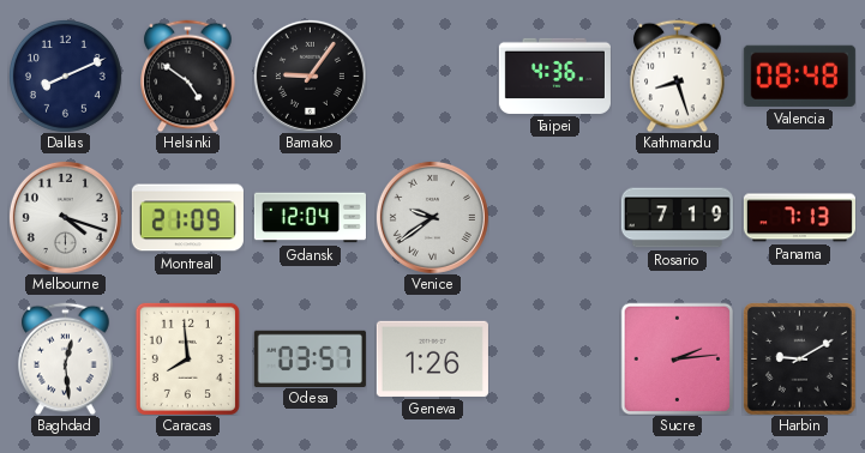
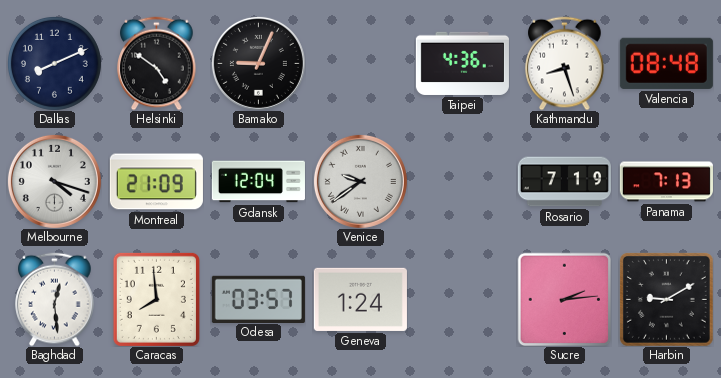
Bamako: 9:06 -> 9:04 (258, 63)
Geneva: 1:26 -> 1:24 (360, 299)
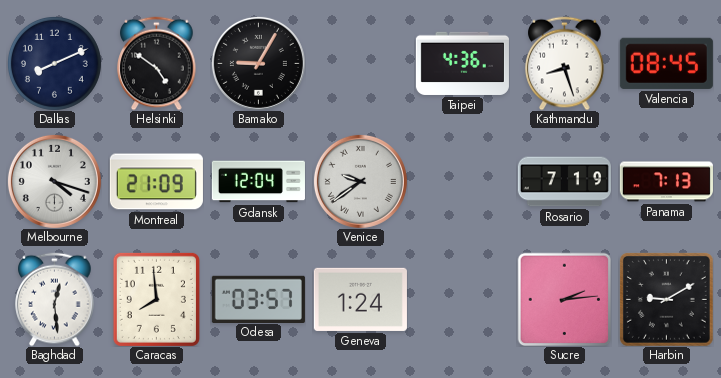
Bamako: 9:04 -> 9:05 (258, 63)
Valencia: 08:48 -> 08:45 (666, 63)
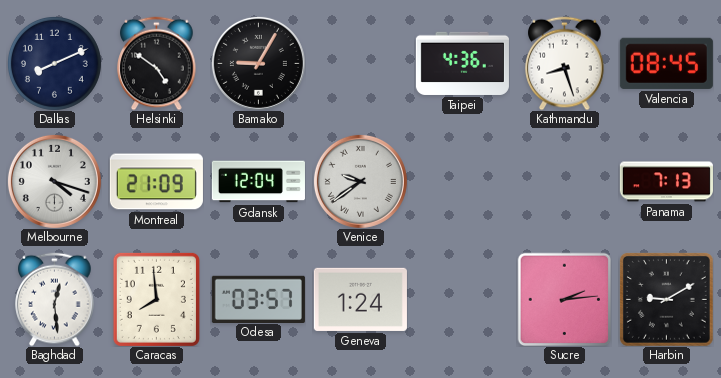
Rosario: 7:19 -> none (564, 182)
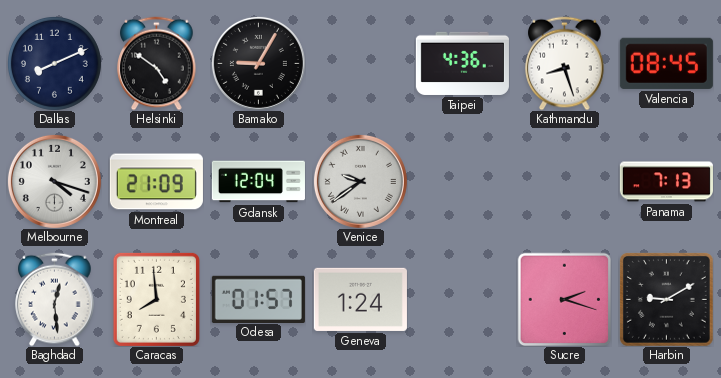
Odesa: 03:57 -> 01:57 (258, 299)
Sucre: 2:14 -> 2:18 (564, 299)
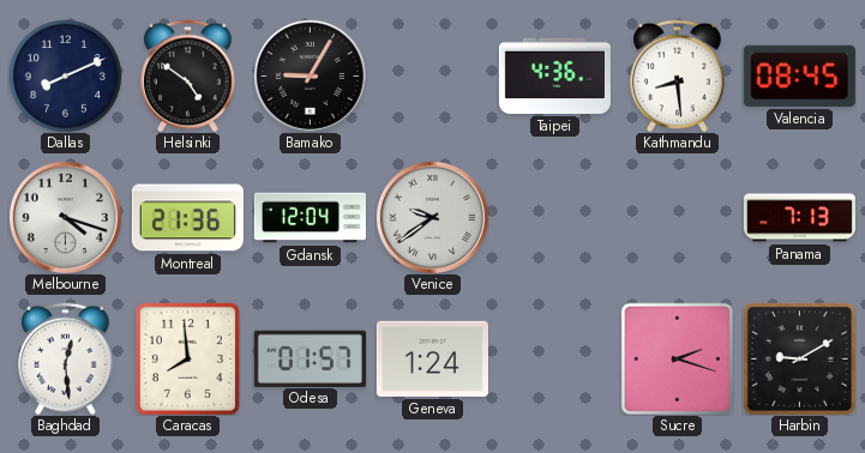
Kathmandu: 8:27 -> 8:29 (678, 75)
Montreal: 21:09 -> 21:36 (187, 218)
